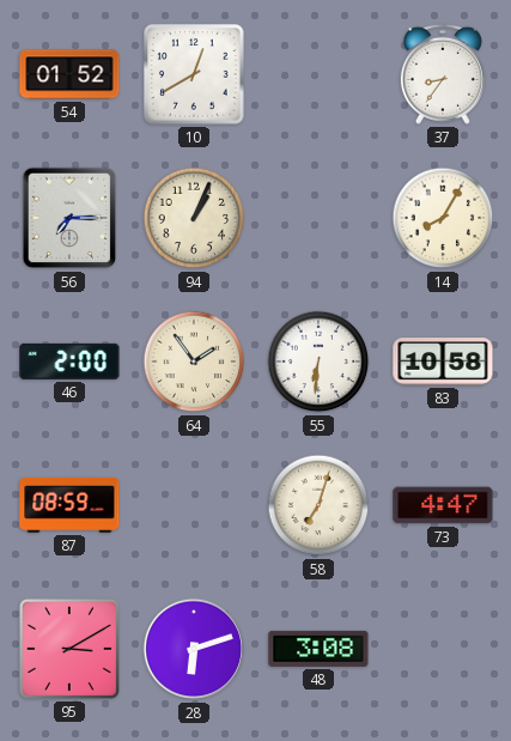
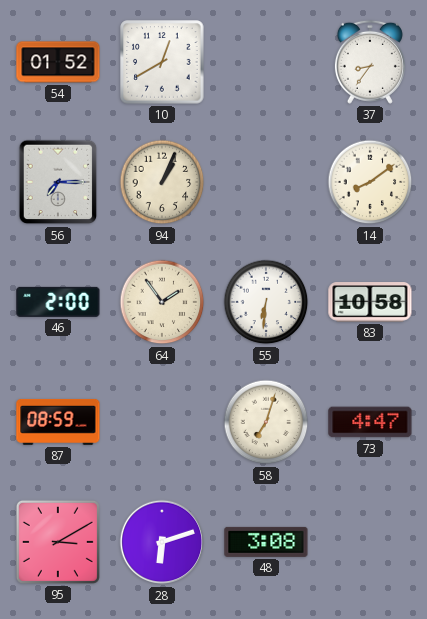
14: 8:05 -> 8:09 (370, 182)
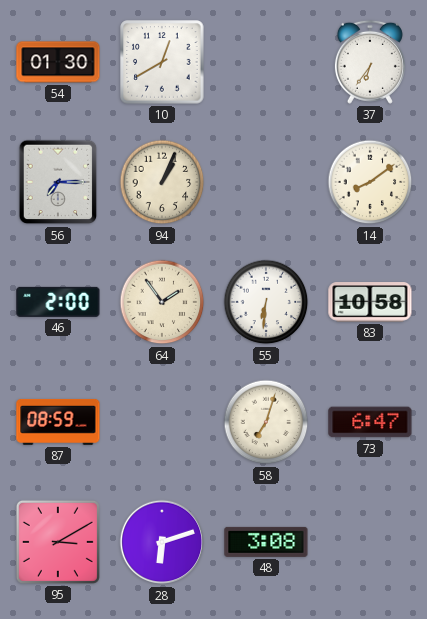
54: 01:52 -> 01:30 (58, 62)
37: 8:36 -> 6:36 (370, 62)
73: 4:47 -> 6:47 (370, 422)
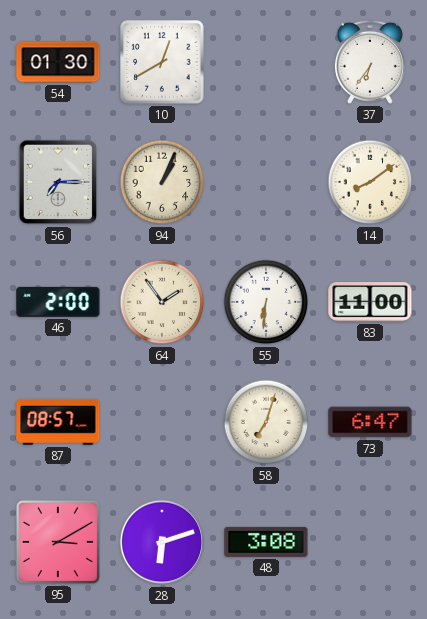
83: 10:58 -> 11:00 (370, 302)
87: 08:59 -> 08:57 (58, 422)
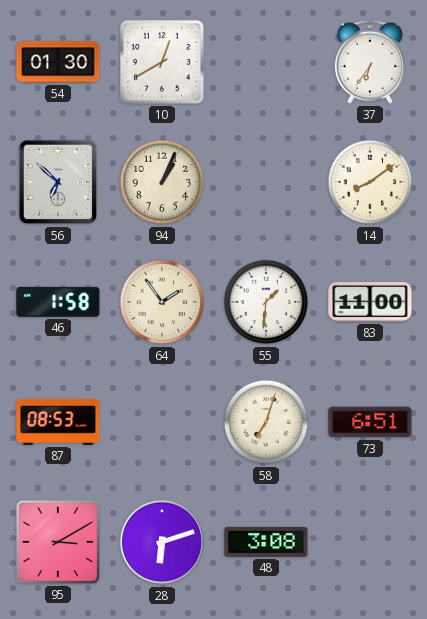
56: 7:15 -> 6:52 (58, 182)
46: 2:00 -> 1:58 (58, 302)
55: 6:31 -> 1:31 (266, 302)
87: 08:57 -> 08:53 (58, 422)
73: 6:47 -> 6:51 (370, 422)
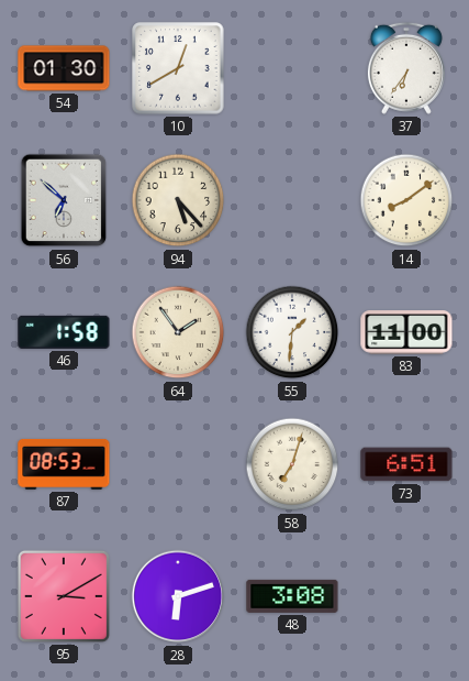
94: 1:04 -> 5:23 (178, 200)
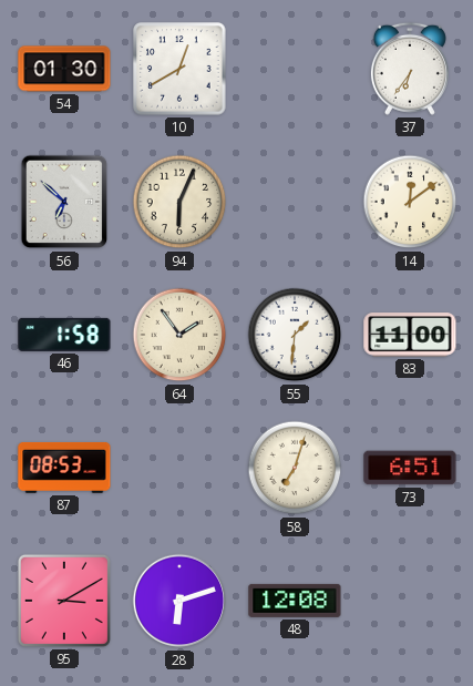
94: 5:23 -> 6:04 (179, 202)
14: 8:09 -> 12:09 (410, 202)
48: 3:08 -> 12:08 (295, 601)
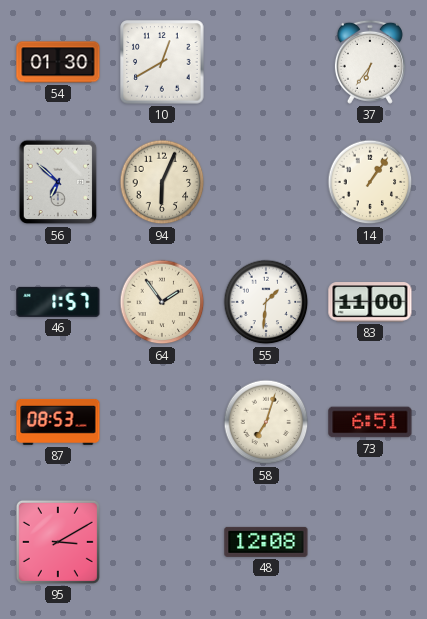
14: 12:09 -> 1:06 (370, 182)
46: 1:58 -> 1:57 (58, 302)
28: 6:12 -> none (179, 601)
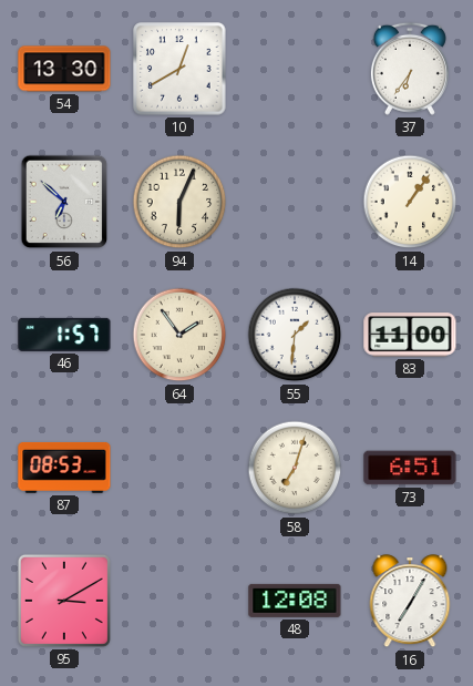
54: 01:30 -> 13:30 (64, 69)
16: none -> 7:05 (410, 602)
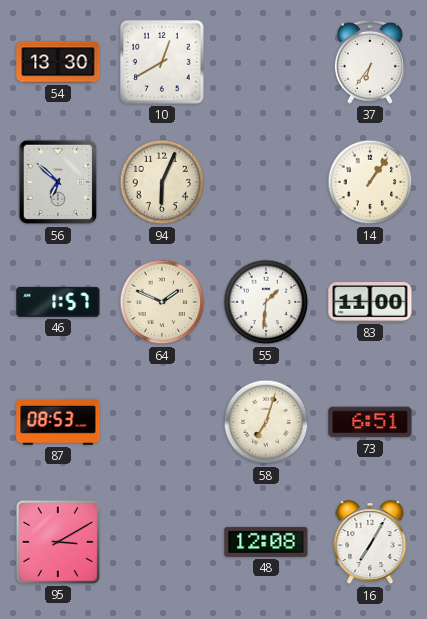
64: 1:54 -> 1:49 (162, 302)
